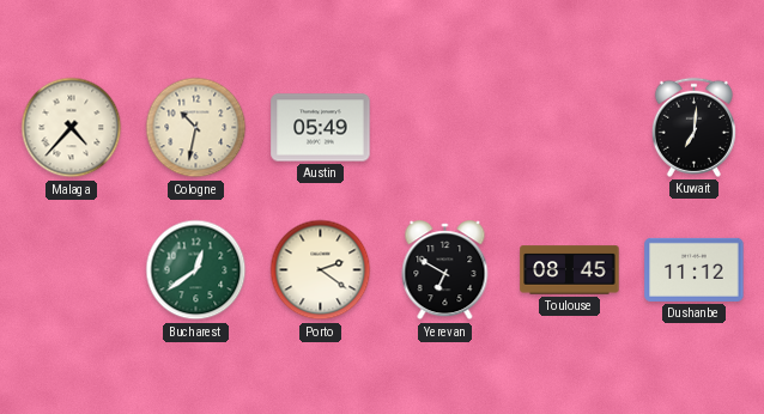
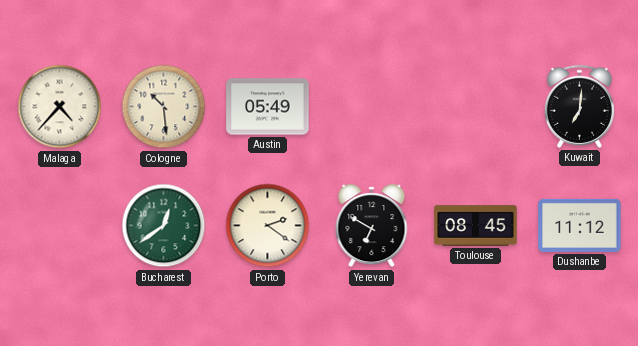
Cologne: 10:32 -> 10:29 (164, 107)
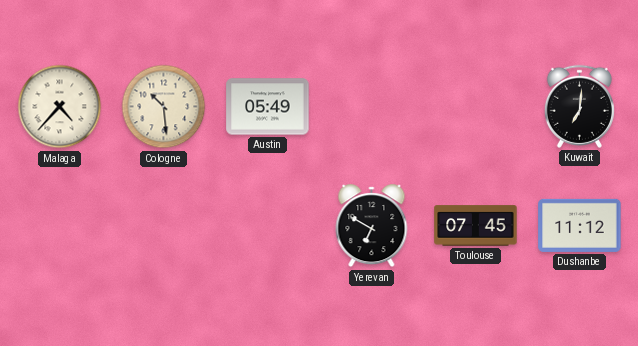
Bucharest: 12:39 -> none (164, 226)
Porto: 2:21 -> none (268, 226)
Toulouse: 08:45 -> 07:45 (476, 226)
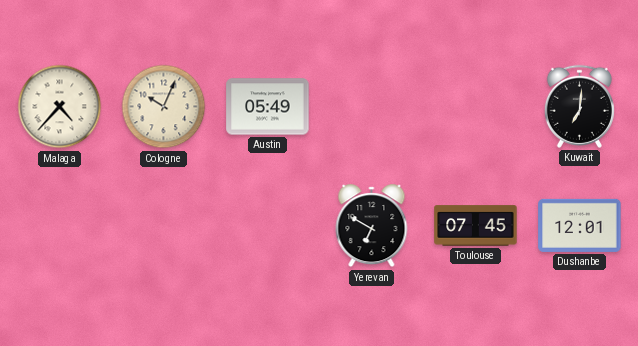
Cologne: 10:29 -> 10:04 (164, 107)
Dushanbe: 11:12 -> 12:01 (580, 225)
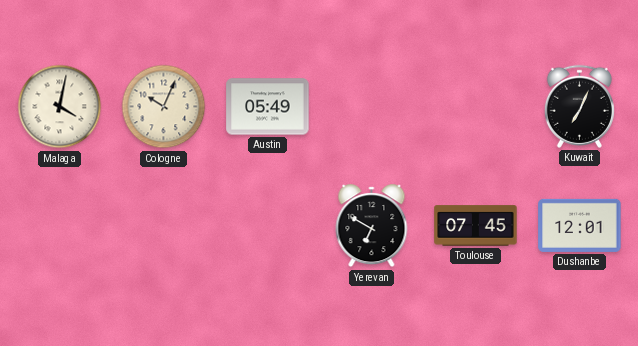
Malaga: 4:37 -> 4:02 (60, 107)
Kuwait: 7:01 -> 7:04 (579, 106)
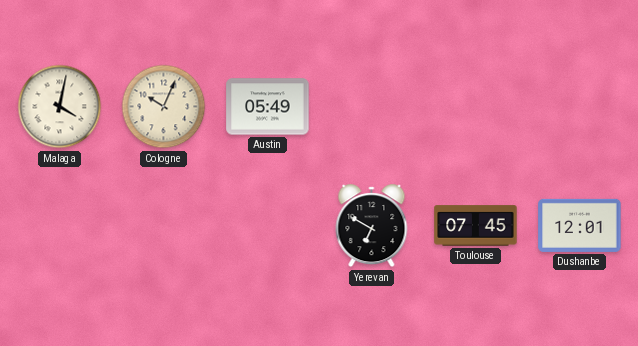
Kuwait: 7:04 -> none (579, 106)
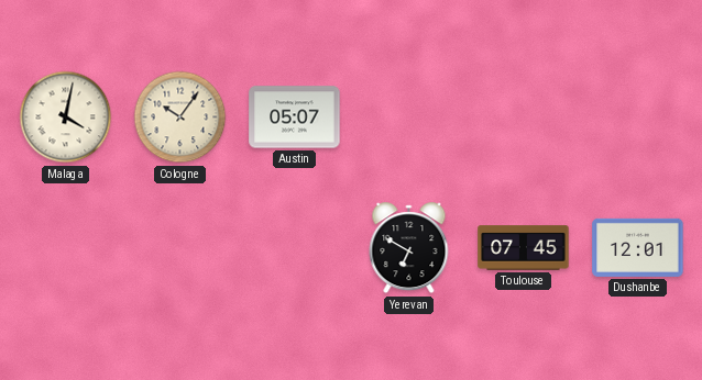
Cologne: 10:04 -> 10:06 (180, 118)
Austin: 05:49 -> 05:07 (295, 118)
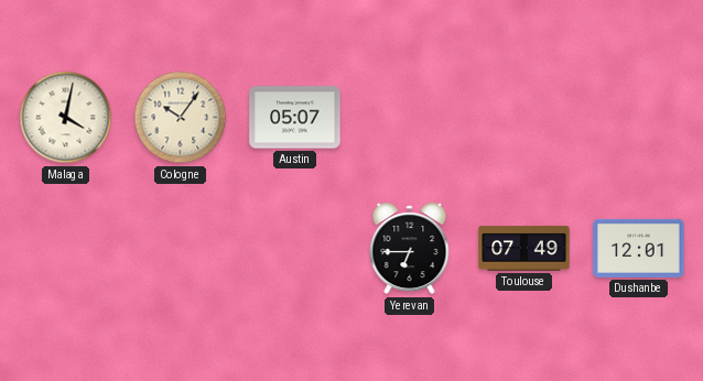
Yerevan: 6:50 -> 6:45 (410, 249)
Toulouse: 07:45 -> 07:49 (524, 249)
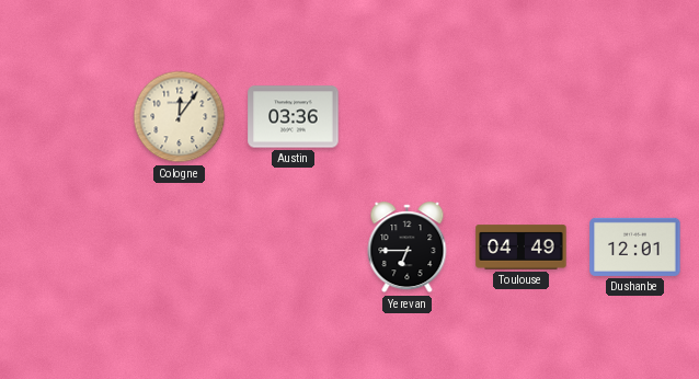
Malaga: 4:02 -> none (66, 118)
Cologne: 10:06 -> 12:06 (180, 117)
Austin: 05:07 -> 03:36 (294, 117)
Toulouse: 07:49 -> 04:49 (522, 248)
